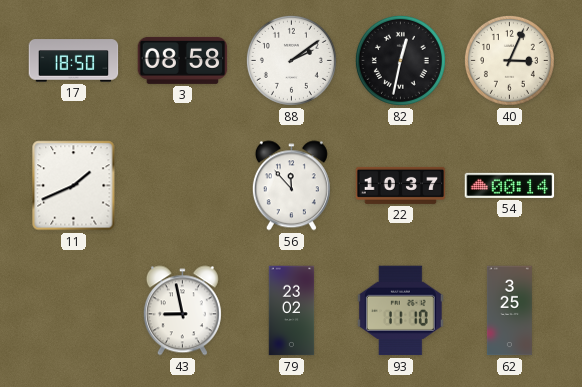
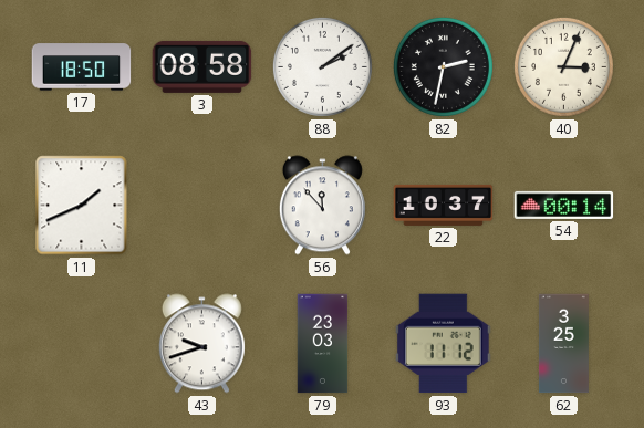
82: 12:32 -> 2:32 (443, 66)
43: 8:58 -> 9:42 (201, 344)
79: 23:02 -> 23:03 (323, 344)
93: 11:10 -> 11:12 (443, 344)
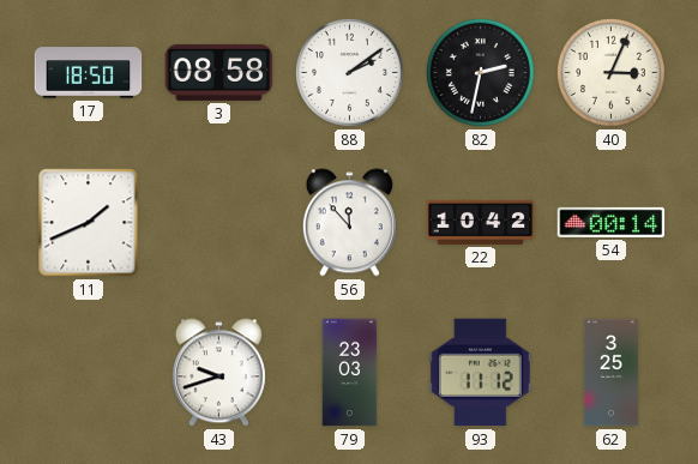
22: 10:37 -> 10:42 (481, 222)
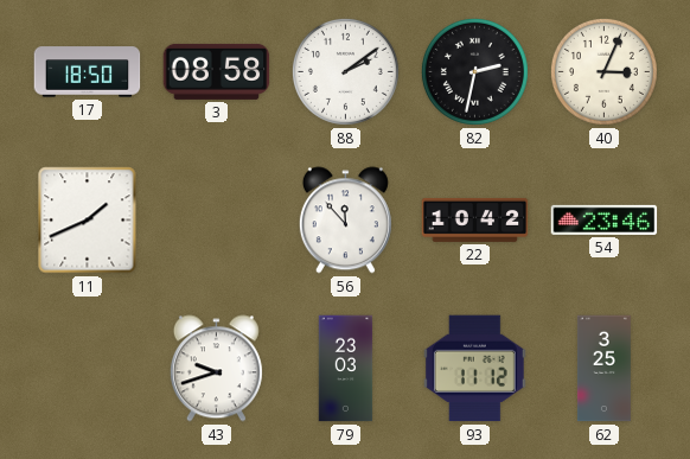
54: 00:14 -> 23:46 (605, 219)
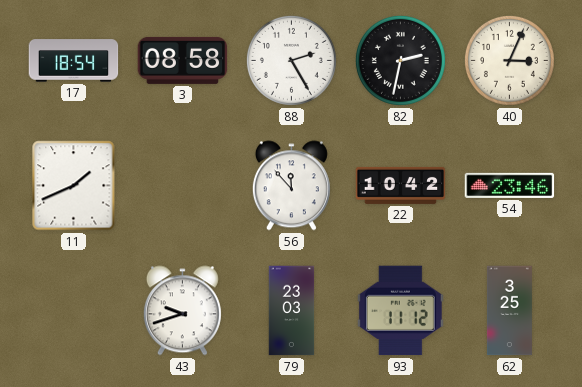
17: 18:50 -> 18:54 (74, 61)
88: 2:09 -> 2:25 (291, 60)
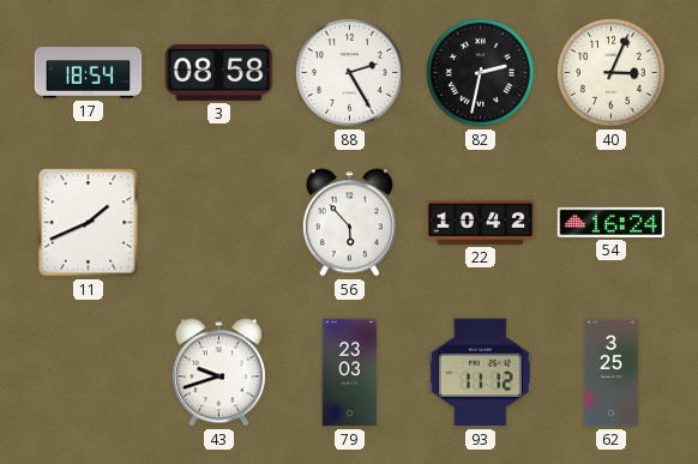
56: 11:53 -> 5:53 (349, 223)
54: 23:46 -> 16:24 (612, 222)
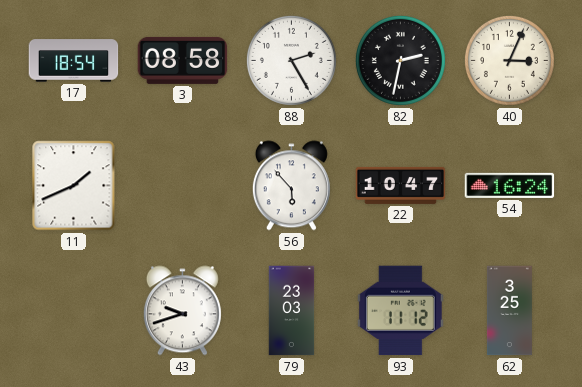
22: 10:42 -> 10:47 (401, 185)
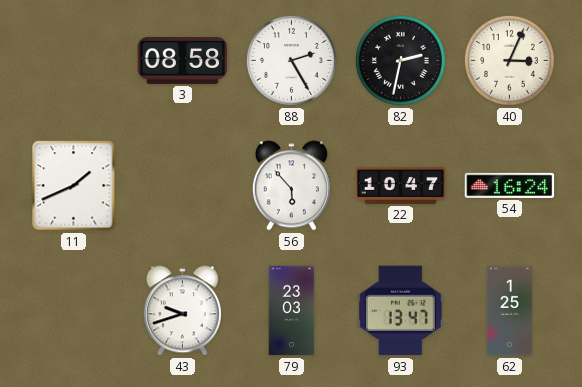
17: 18:54 -> none (74, 61)
93: 11:12 -> 13:47 (400, 311)
62: 3:25 -> 1:25 (509, 311)
